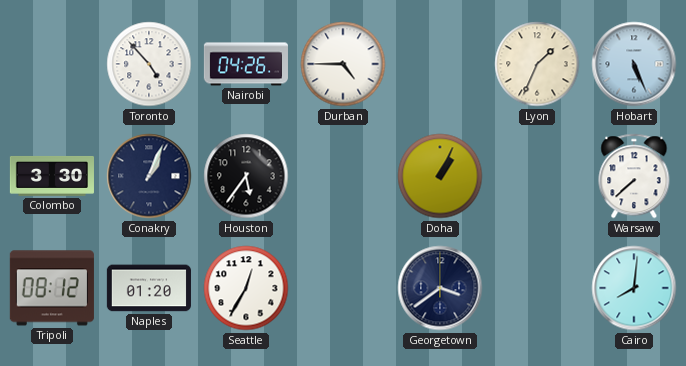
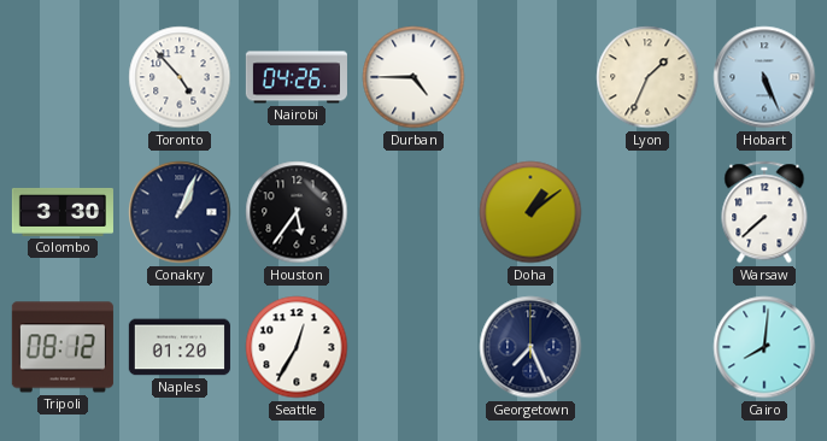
Doha: 1:04 -> 1:09 (530, 212)
Georgetown: 3:39 -> 7:26 (530, 347)
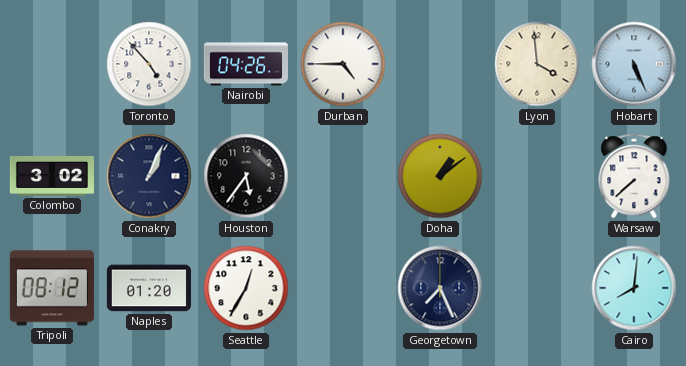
Lyon: 1:34 -> 3:59 (537, 64)
Colombo: 3:30 -> 3:02 (52, 176)
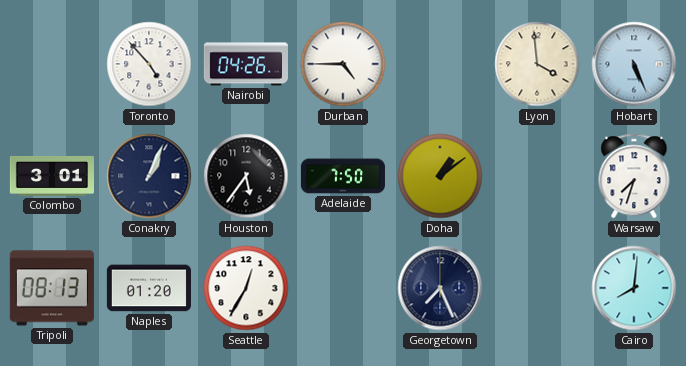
Colombo: 3:02 -> 3:01 (52, 176)
Adelaide: none -> 7:50 (342, 176)
Warsaw: 7:38 -> 7:33 (634, 176)
Tripoli: 08:12 -> 08:13 (52, 288)
